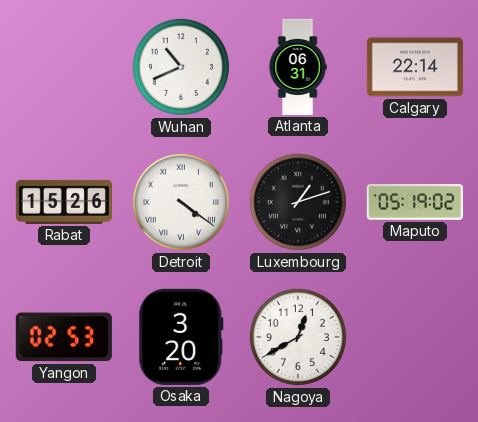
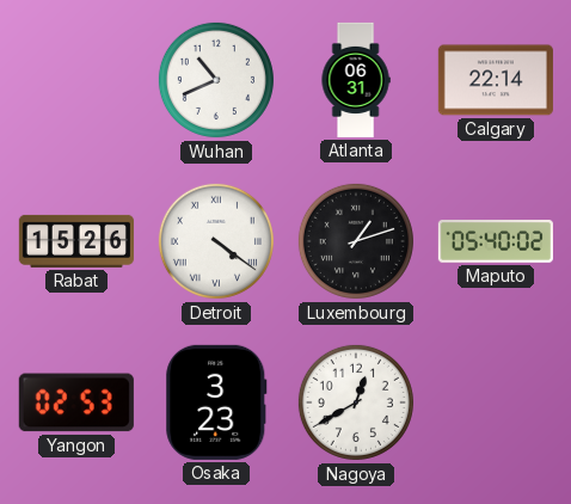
Maputo: 05:19 -> 05:40 (496, 242)
Osaka: 3:20 -> 3:23 (216, 402)
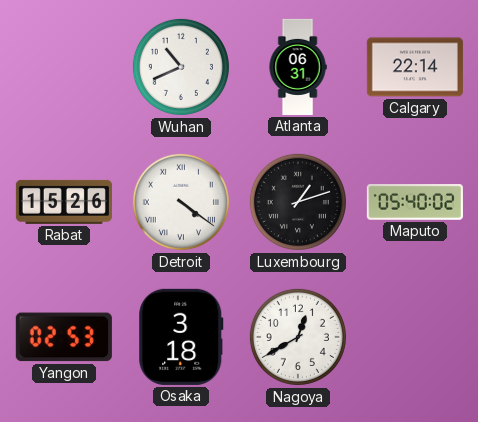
Osaka: 3:23 -> 3:18 (181, 337)
